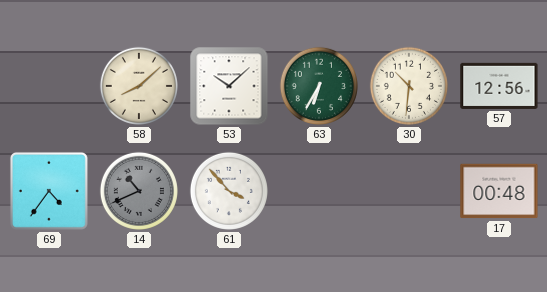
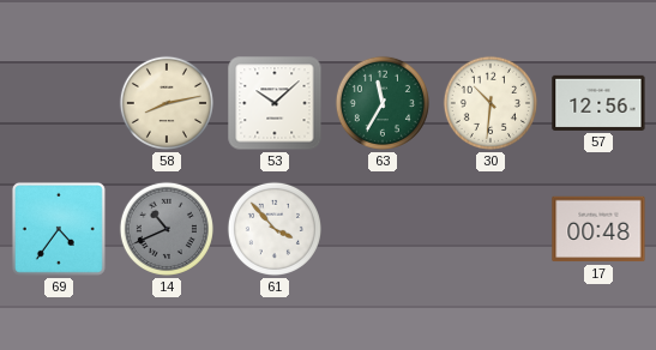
58: 8:08 -> 8:13 (167, 103)
63: 6:35 -> 11:35 (383, 103)
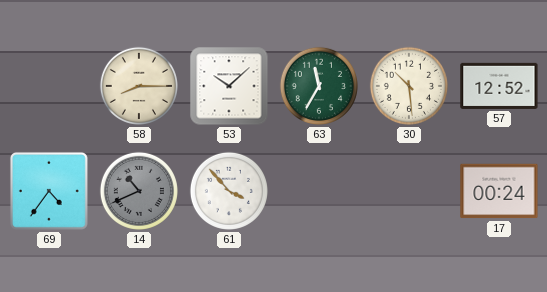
58: 8:13 -> 8:15 (139, 86)
30: 10:31 -> 10:29 (409, 86)
57: 12:56 -> 12:52 (499, 86)
17: 00:48 -> 00:24 (499, 191)
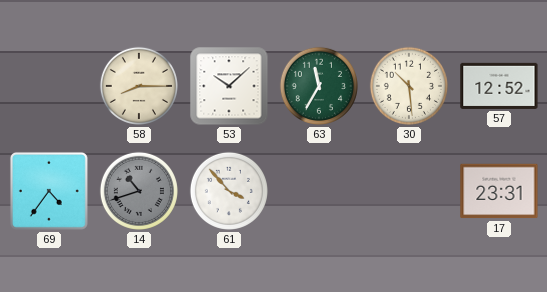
14: 10:41 -> 10:42 (139, 191)
17: 00:24 -> 23:31 (499, 191)
